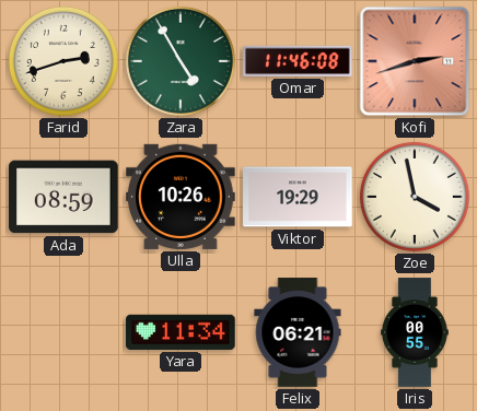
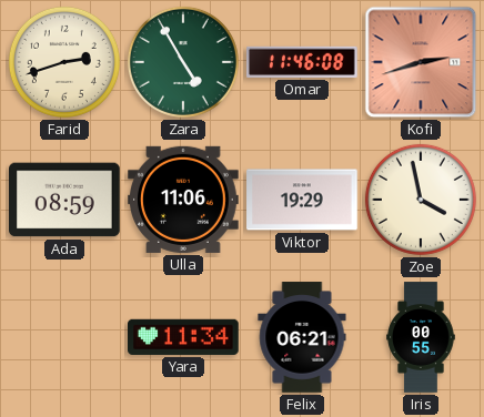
Ulla: 10:26 -> 11:06 (184, 200)
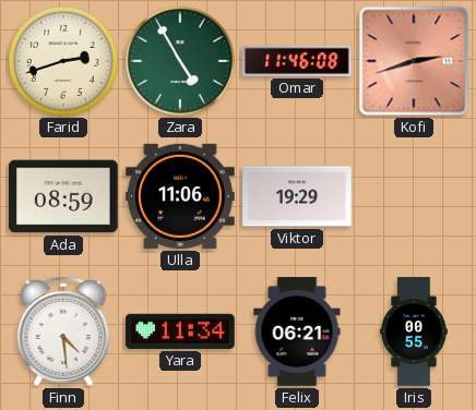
Zoe: 3:58 -> none (421, 200)
Finn: none -> 4:29 (63, 331)
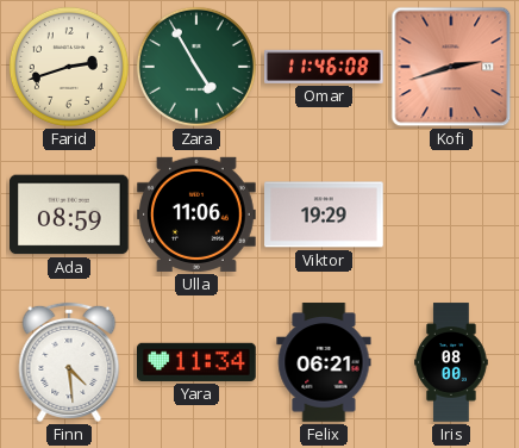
Iris: 00:55 -> 08:00 (451, 362)
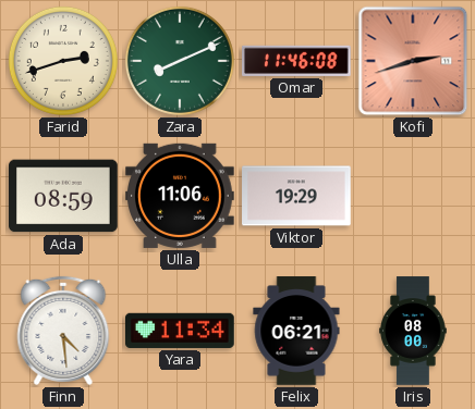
Zara: 4:55 -> 8:11 (180, 61)
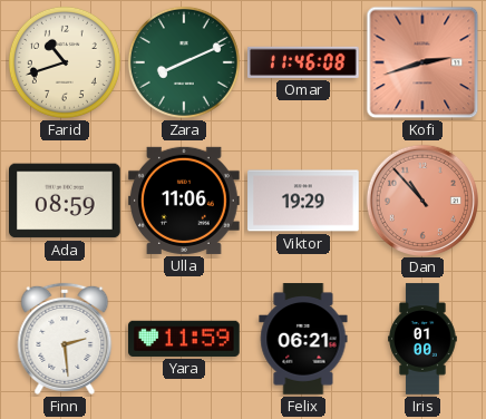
Farid: 2:42 -> 10:42 (65, 62)
Dan: none -> 10:53 (421, 199)
Finn: 4:29 -> 2:29 (65, 339)
Yara: 11:34 -> 11:59 (185, 339)
Iris: 08:00 -> 01:00 (422, 339)
